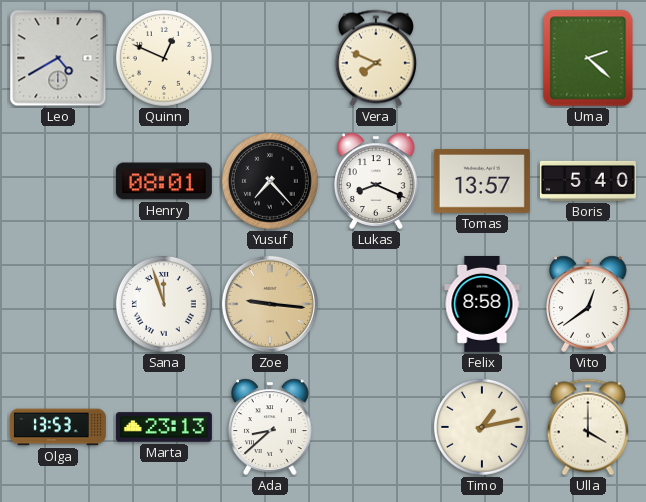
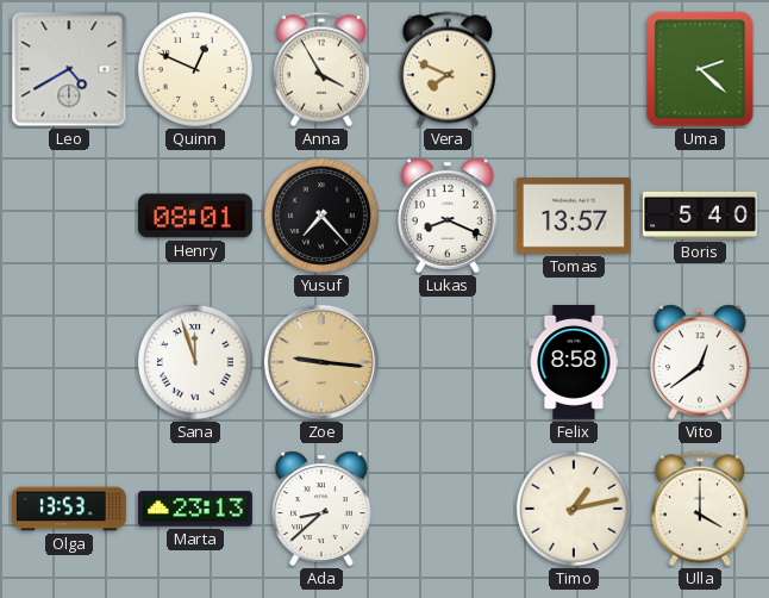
Anna: none -> 3:55 (321, 69)
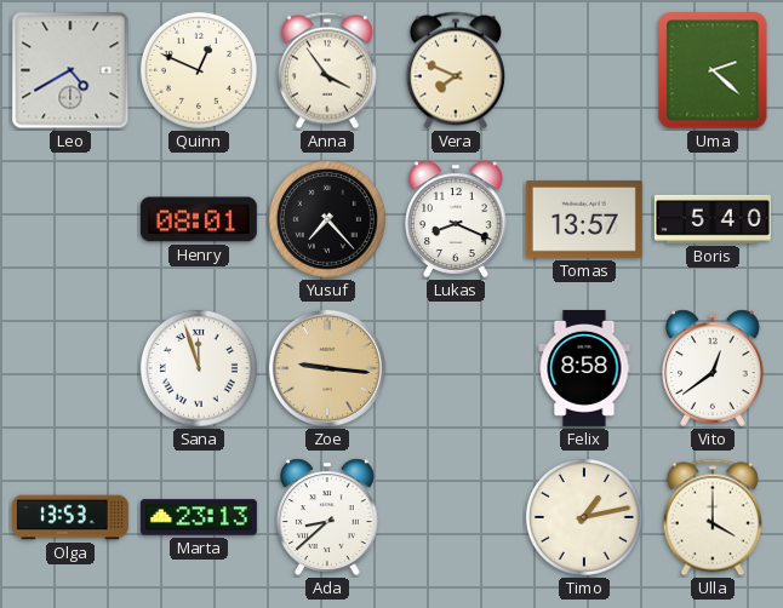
Anna: 3:55 -> 3:54 (327, 70)
